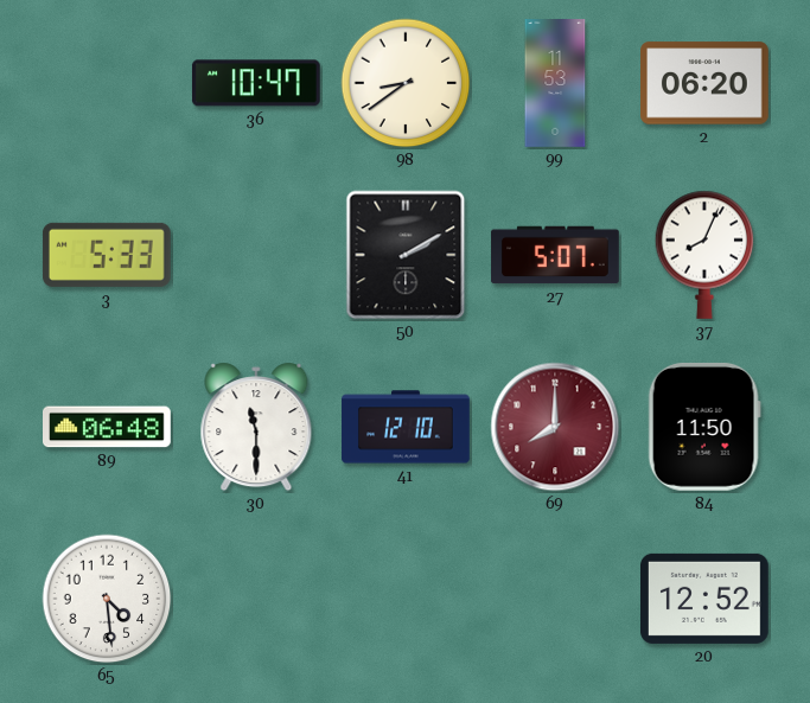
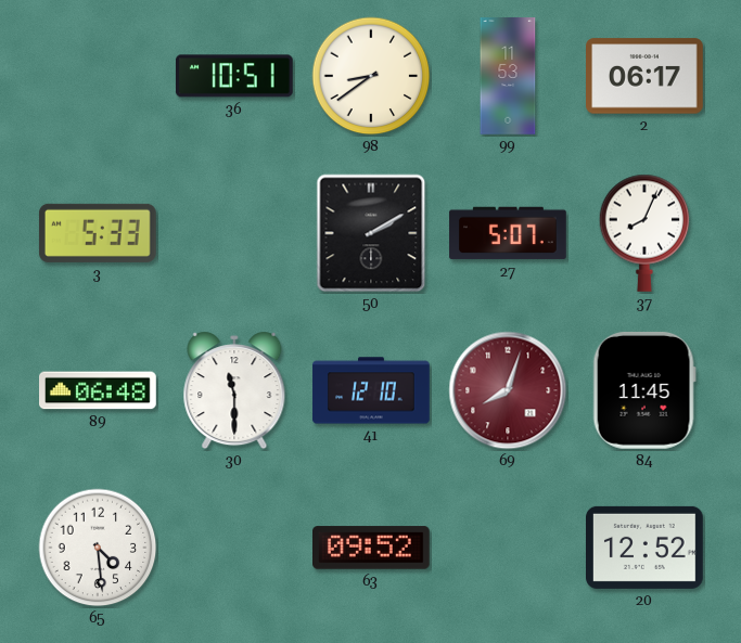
36: 10:47 -> 10:51 (234, 76)
2: 06:20 -> 06:17 (646, 76)
69: 8:00 -> 8:03 (508, 390)
84: 11:50 -> 11:45 (644, 390)
63: none -> 09:52 (372, 548)
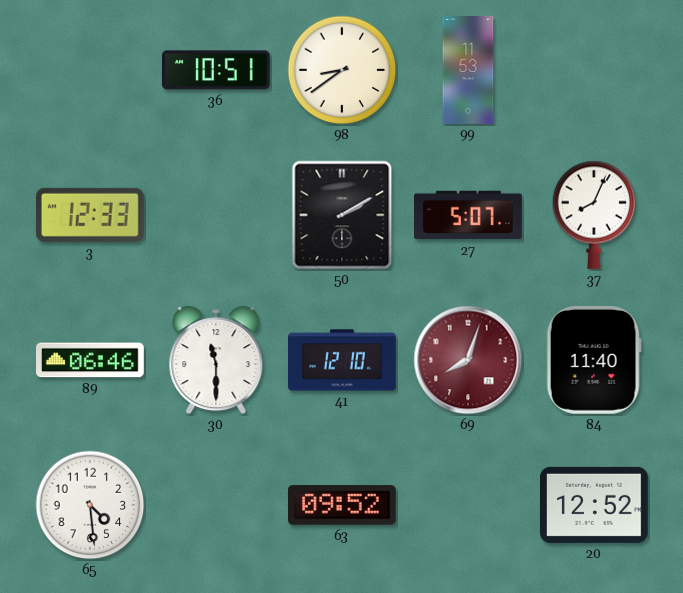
2: 06:17 -> none (646, 76)
3: 5:33 -> 12:33 (90, 215)
89: 06:48 -> 06:46 (91, 360)
84: 11:45 -> 11:40 (594, 360)
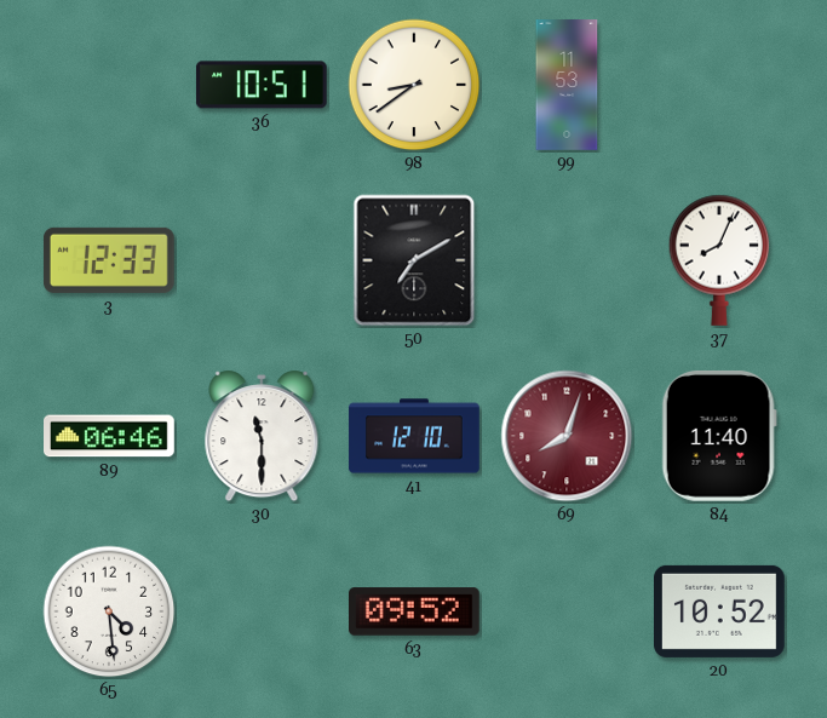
50: 2:10 -> 7:10 (414, 260)
27: 5:07 -> none (468, 215)
20: 12:52 -> 10:52 (720, 611)
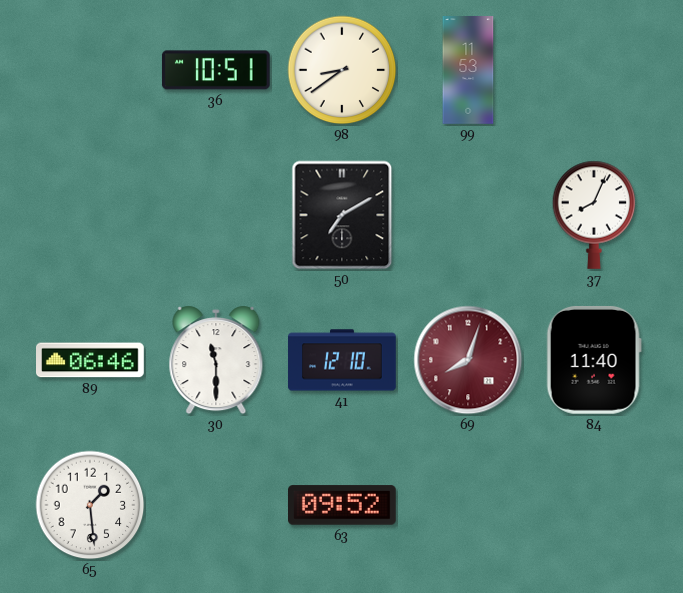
3: 12:33 -> none (109, 260)
65: 4:29 -> 1:29 (90, 505)
20: 10:52 -> none (720, 611)
